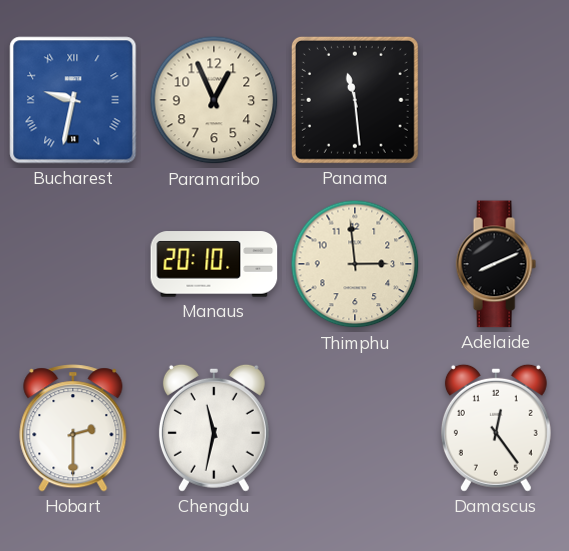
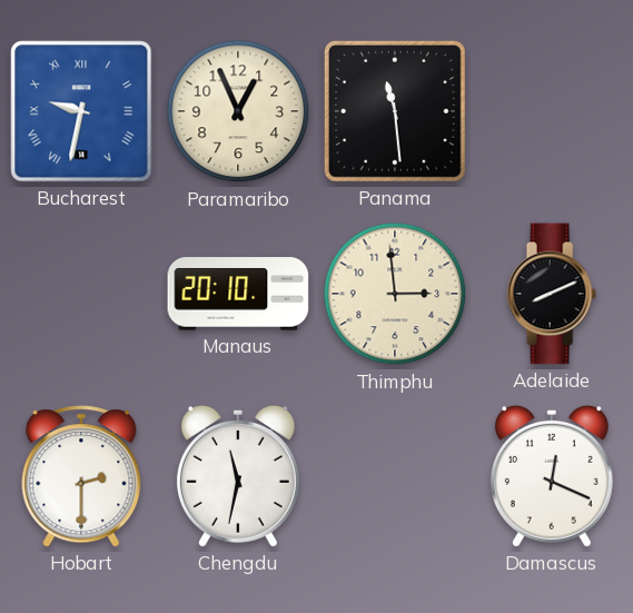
Damascus: 12:24 -> 12:19 (552, 476)
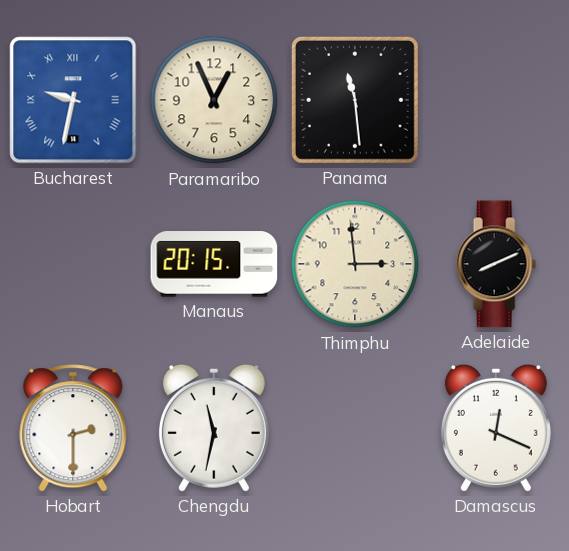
Manaus: 20:10 -> 20:15 (214, 264)
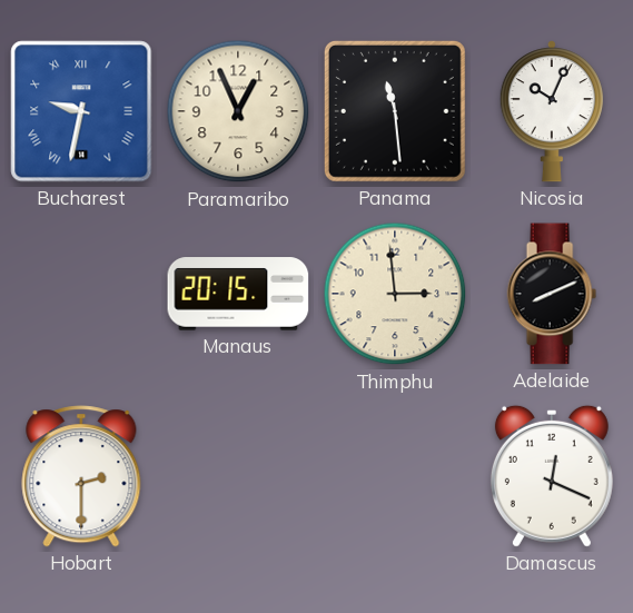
Nicosia: none -> 10:04 (552, 111)
Chengdu: 11:32 -> none (214, 428)
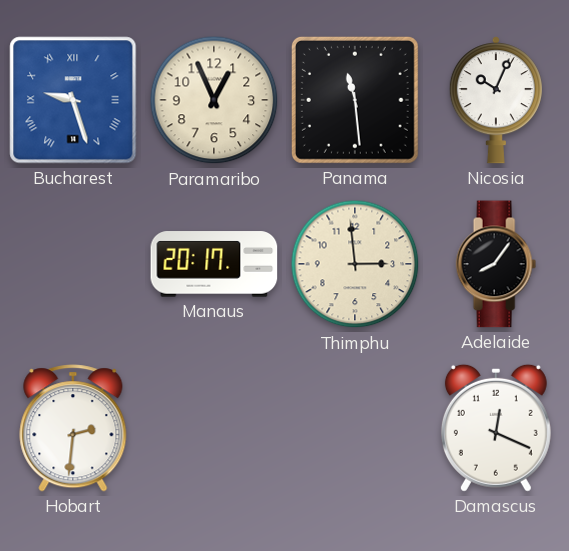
Bucharest: 9:32 -> 9:27 (73, 100)
Manaus: 20:15 -> 20:17 (214, 264)
Adelaide: 8:11 -> 8:06 (496, 264)
Hobart: 2:30 -> 2:31 (73, 428)
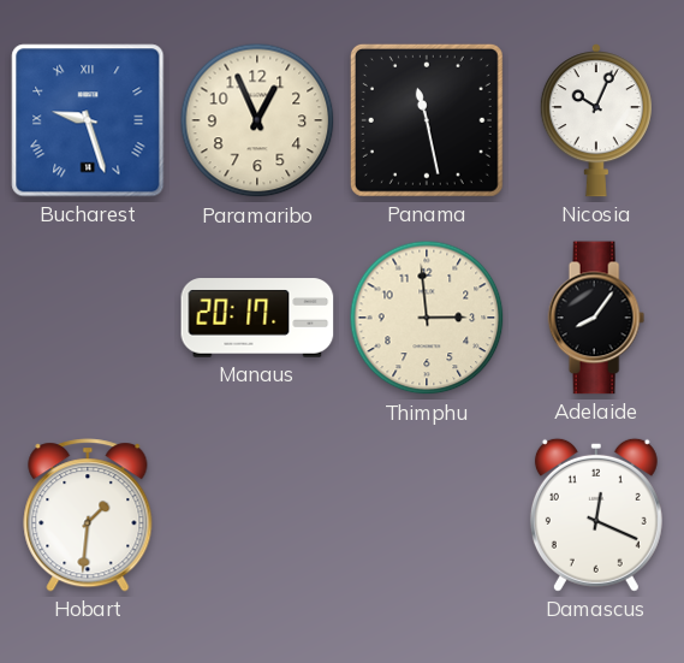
Panama: 11:29 -> 11:28 (427, 120)
Hobart: 2:31 -> 1:31 (88, 515)
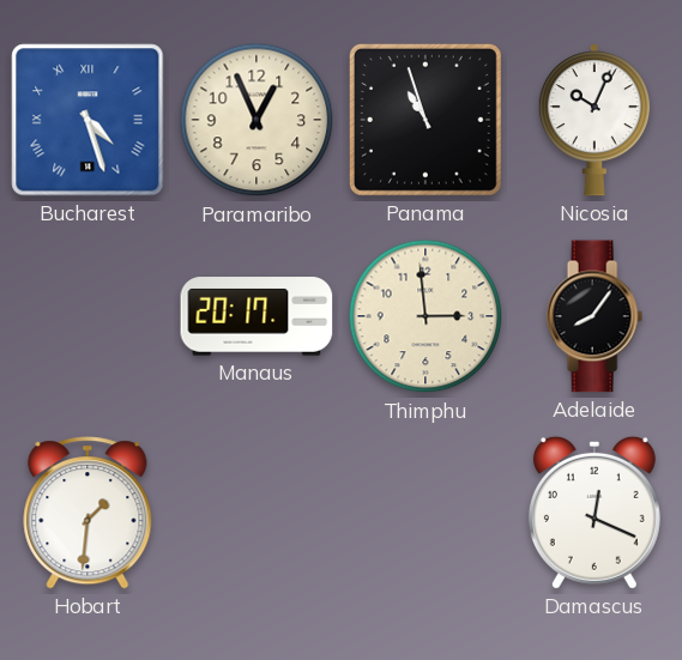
Bucharest: 9:27 -> 4:27 (87, 120)
Panama: 11:28 -> 10:57 (426, 120)
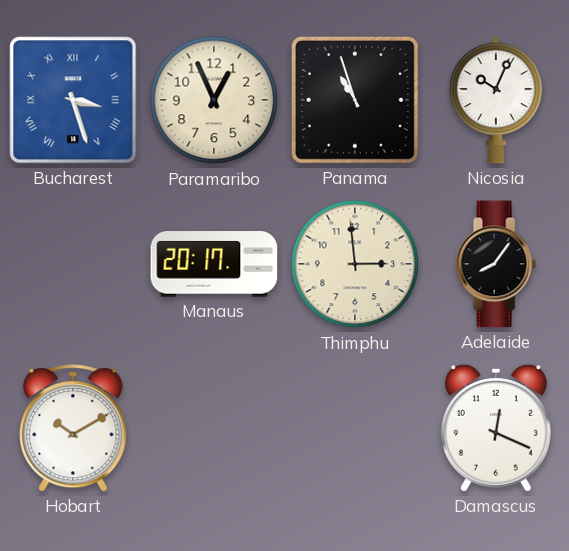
Bucharest: 4:27 -> 3:27 (73, 100)
Hobart: 1:31 -> 10:10 (73, 428)
